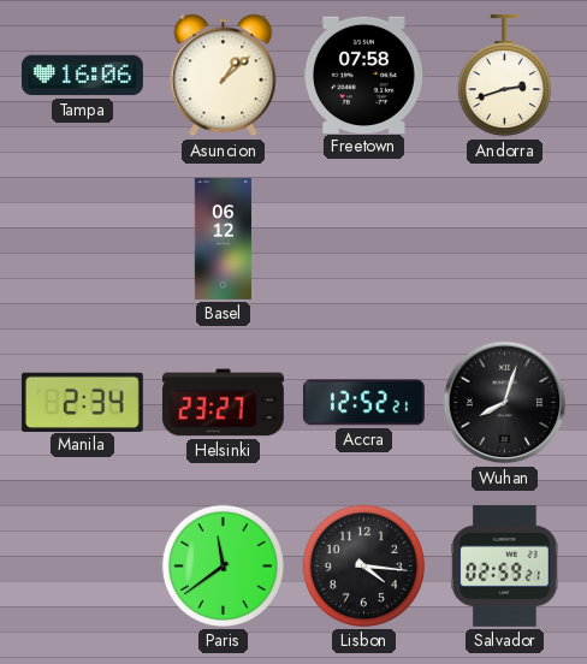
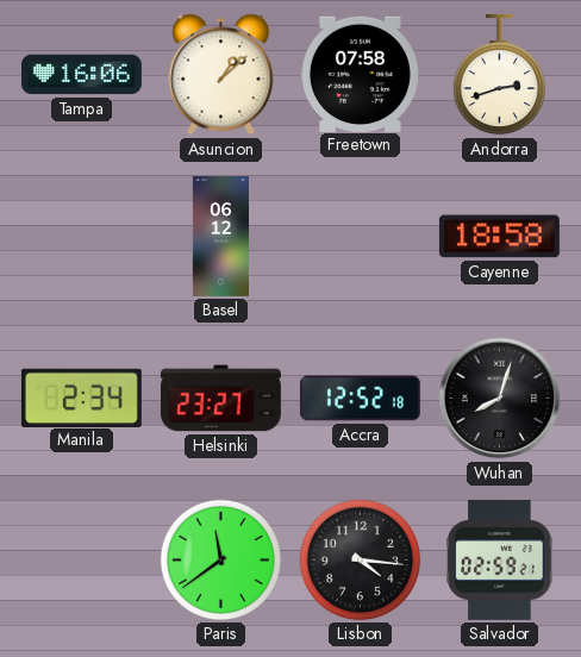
Cayenne: none -> 18:58 (499, 237)
Accra: 12:52:21 -> 12:52:18 (360, 399)
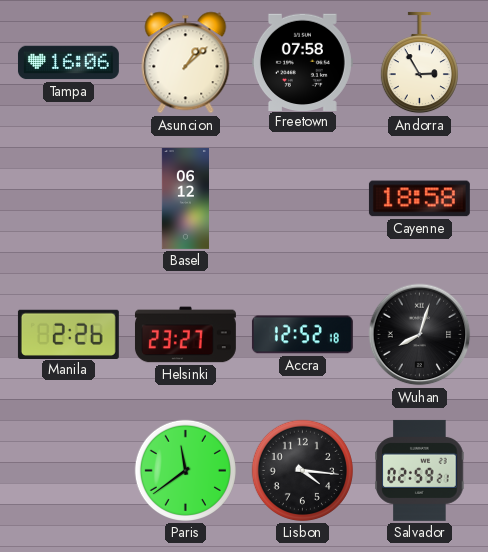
Andorra: 2:42 -> 2:55 (419, 63)
Manila: 2:34 -> 2:26 (68, 334)
